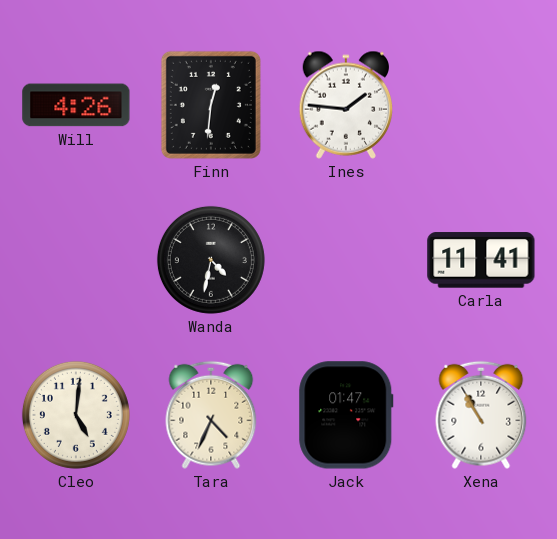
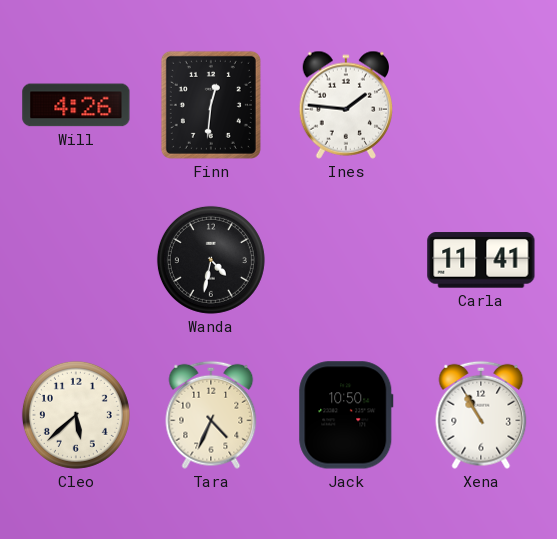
Cleo: 5:01 -> 5:38 (76, 415)
Jack: 01:47 -> 10:50 (346, 415)
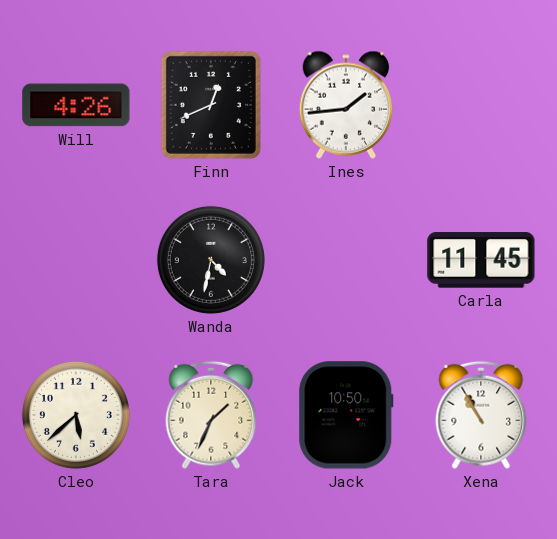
Finn: 12:31 -> 12:41 (211, 105)
Ines: 1:46 -> 1:44 (346, 105)
Carla: 11:41 -> 11:45 (481, 260)
Tara: 4:34 -> 1:34 (211, 415)
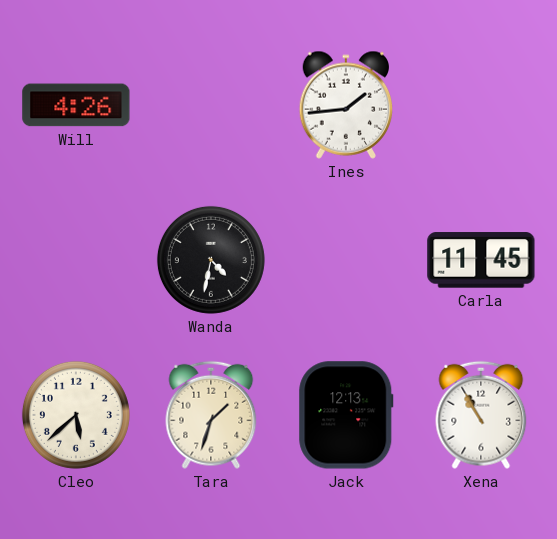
Finn: 12:41 -> none (211, 105)
Tara: 1:34 -> 1:33 (211, 415)
Jack: 10:50 -> 12:13 (346, 415)
